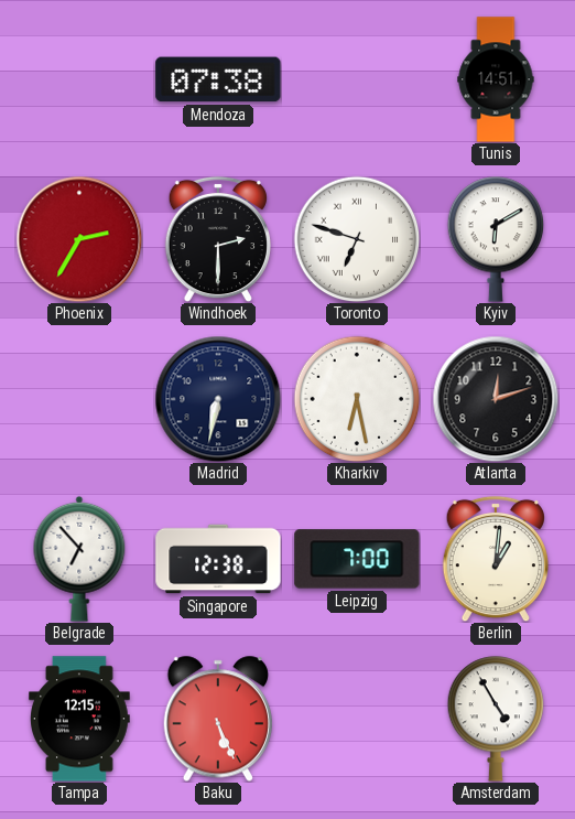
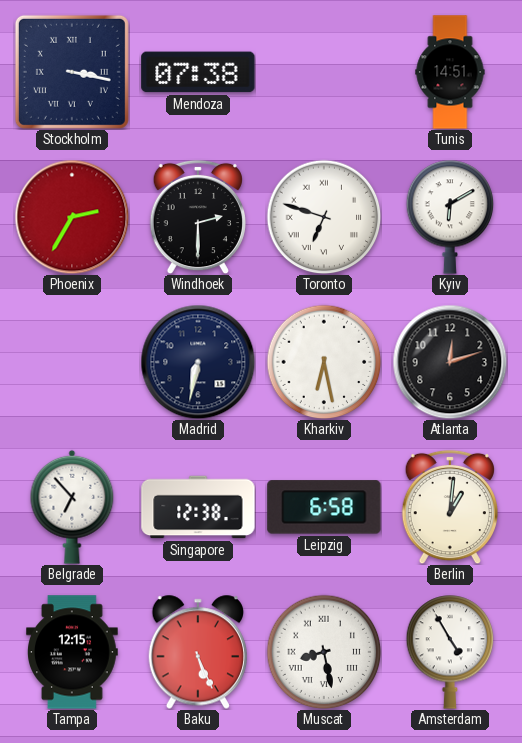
Stockholm: none -> 3:17 (72, 72)
Leipzig: 7:00 -> 6:58 (324, 507)
Muscat: none -> 8:28 (324, 652)
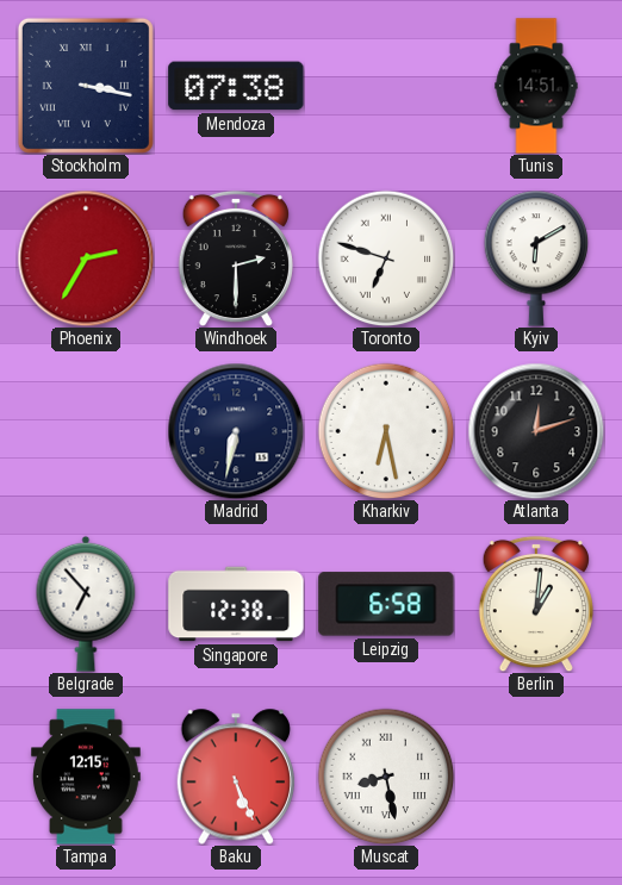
Amsterdam: 4:55 -> none (450, 652)
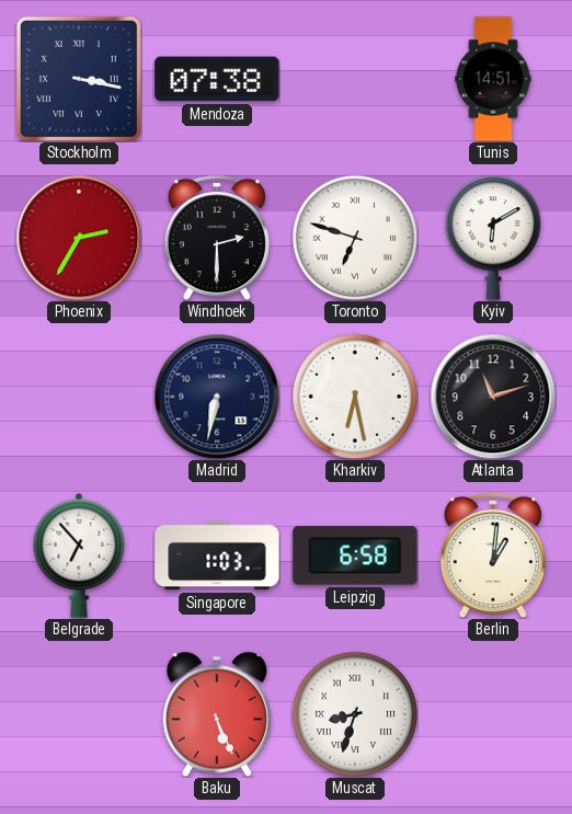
Atlanta: 12:12 -> 11:12 (493, 397)
Singapore: 12:38 -> 1:03 (217, 555)
Tampa: 12:15 -> none (87, 777)
Muscat: 8:28 -> 8:33 (355, 714)
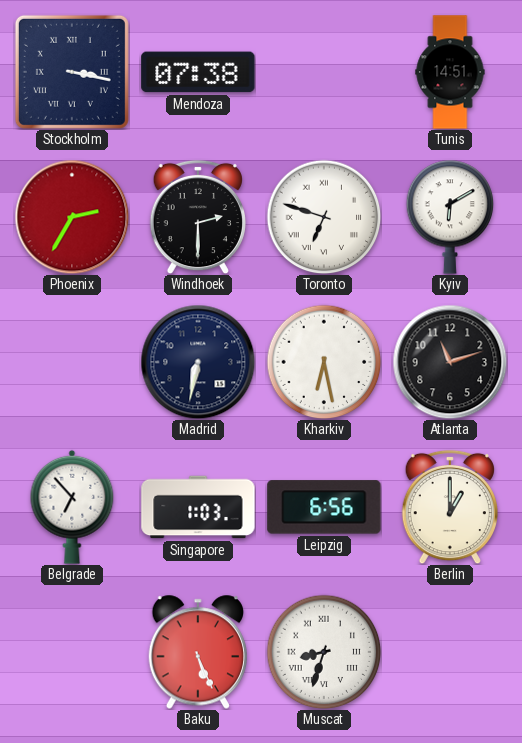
Leipzig: 6:58 -> 6:56 (324, 507)
Berlin: 1:01 -> 1:00 (450, 507)
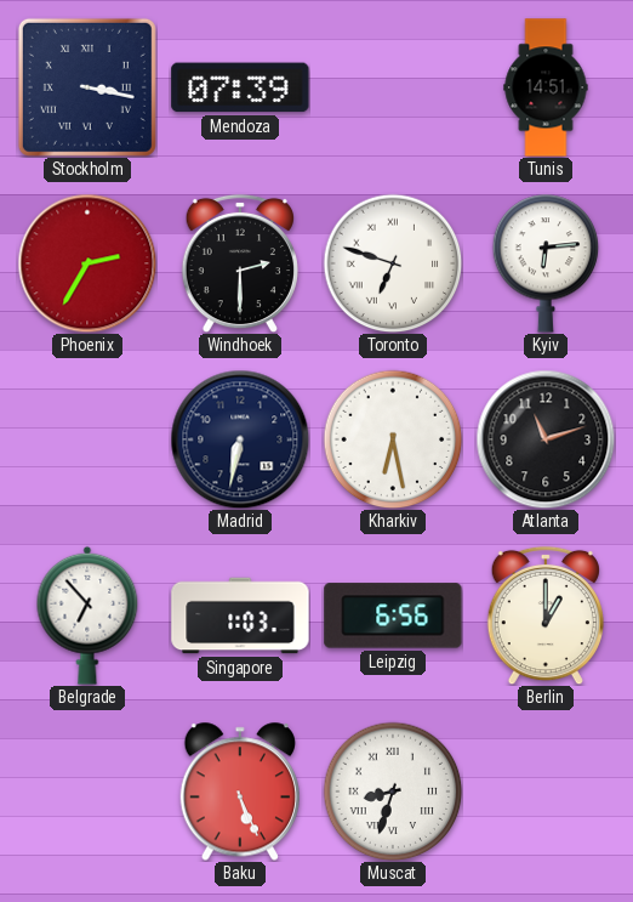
Mendoza: 07:38 -> 07:39 (240, 87)
Kyiv: 6:10 -> 6:14 (546, 263)
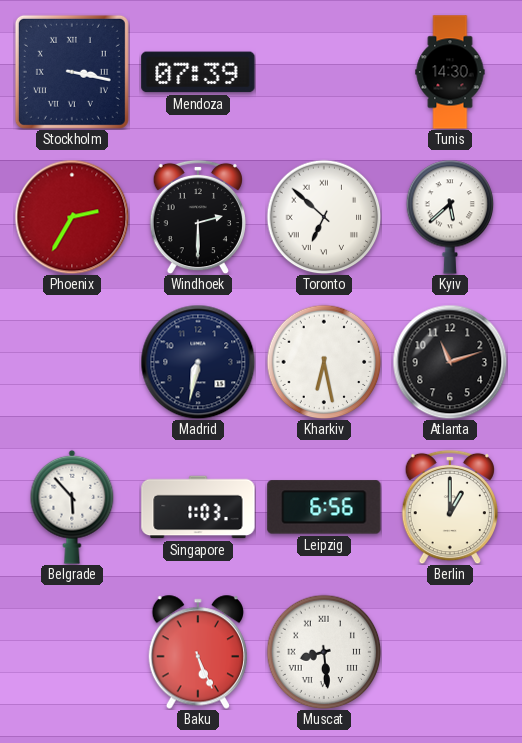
Tunis: 14:51 -> 14:30 (450, 72)
Toronto: 6:48 -> 6:52 (324, 217)
Kyiv: 6:14 -> 5:38 (450, 217)
Belgrade: 6:53 -> 5:53 (72, 507)
Muscat: 8:33 -> 8:29 (324, 652)
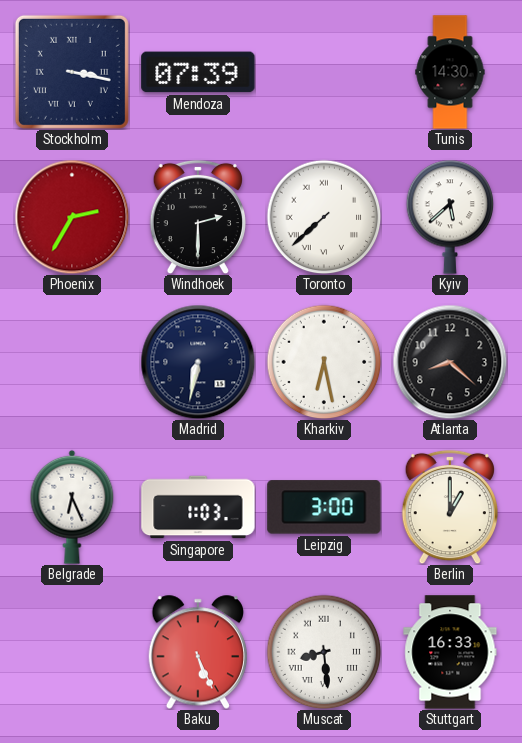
Toronto: 6:52 -> 7:38 (324, 217)
Atlanta: 11:12 -> 8:22 (450, 362)
Belgrade: 5:53 -> 6:26 (72, 507)
Leipzig: 6:56 -> 3:00 (324, 507)
Stuttgart: none -> 16:33 (450, 652)
